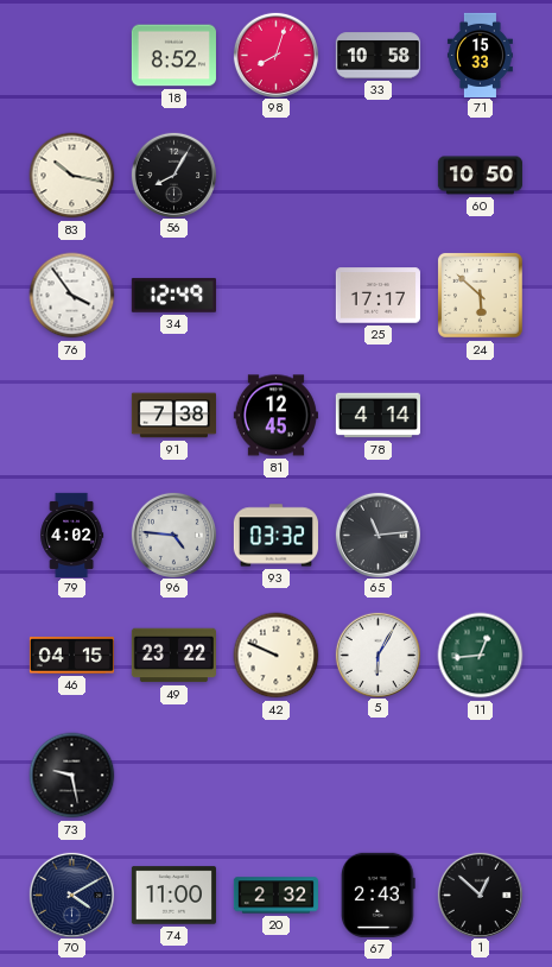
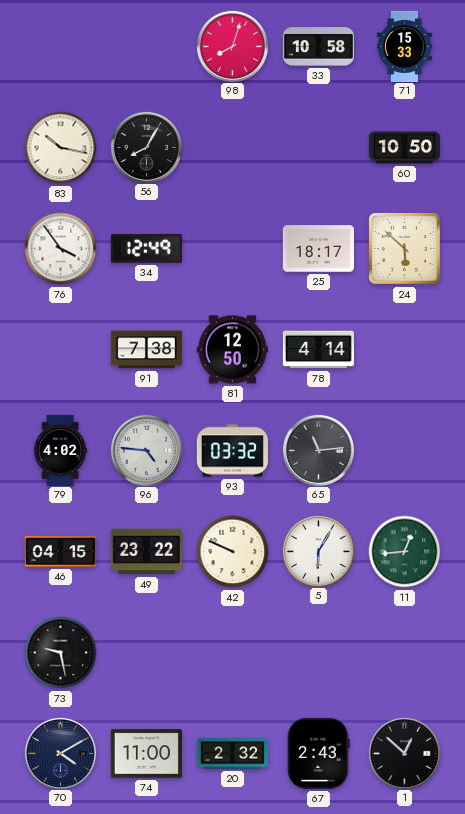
18: 8:52 -> none (173, 56)
25: 17:17 -> 18:17 (318, 249)
81: 12:45 -> 12:50 (232, 350)
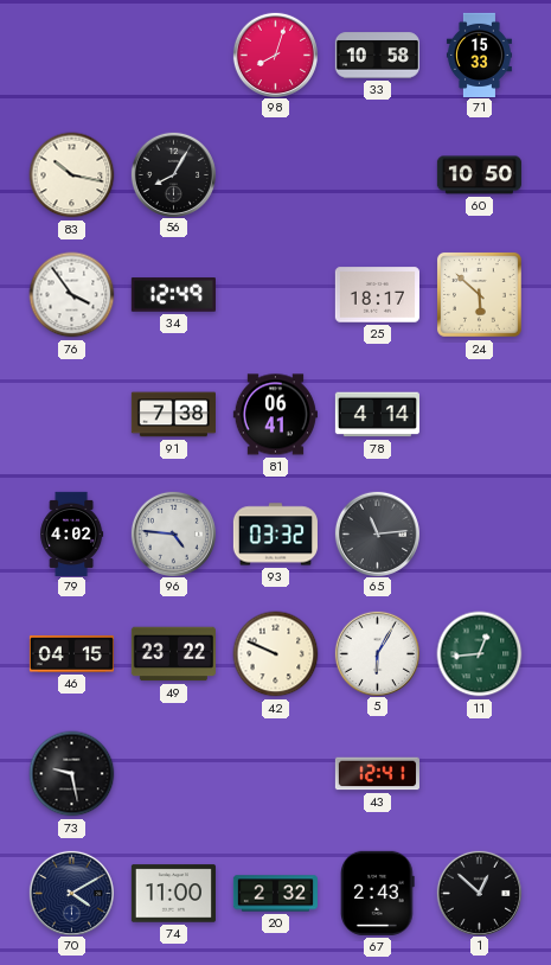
81: 12:50 -> 06:41 (275, 415)
43: none -> 12:41 (377, 774)
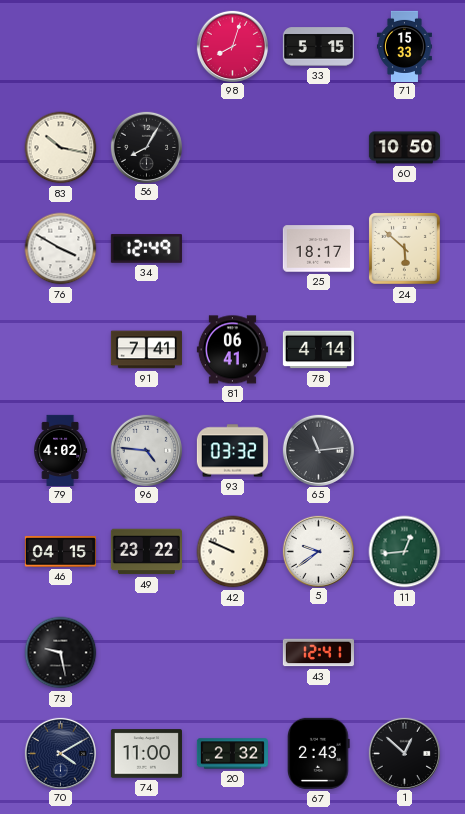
33: 10:58 -> 5:15 (318, 47)
76: 3:54 -> 3:50 (61, 249)
91: 7:38 -> 7:41 (146, 350)
5: 6:05 -> 9:39 (318, 551)
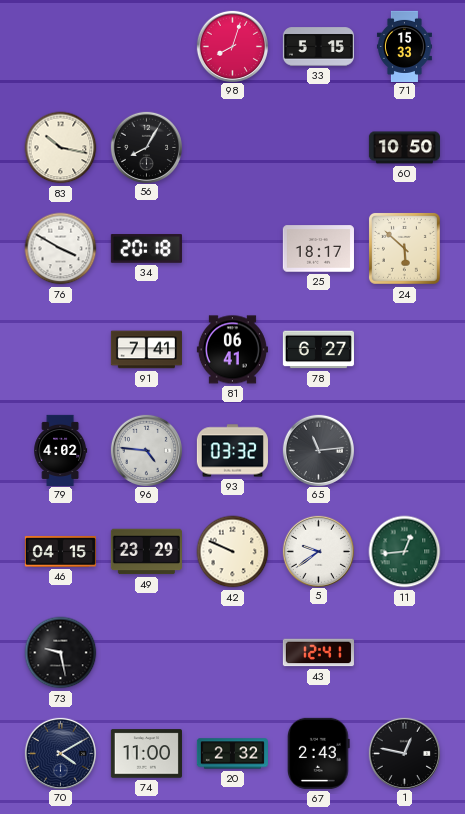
34: 12:49 -> 20:18 (146, 249)
78: 4:14 -> 6:27 (318, 350)
49: 23:22 -> 23:29 (146, 552)
1: 12:52 -> 12:47 (404, 753)
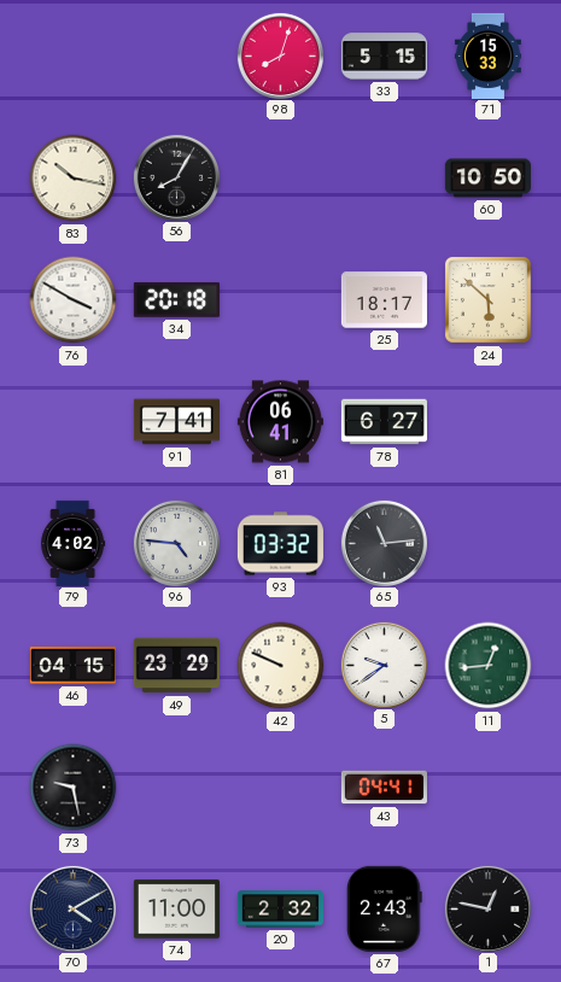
43: 12:41 -> 04:41 (384, 788)
